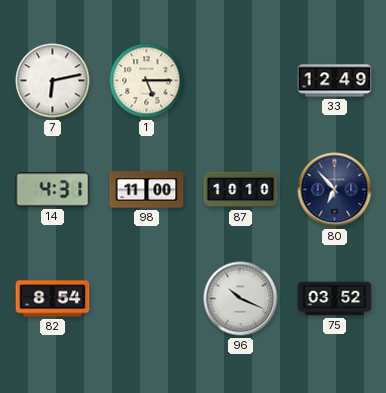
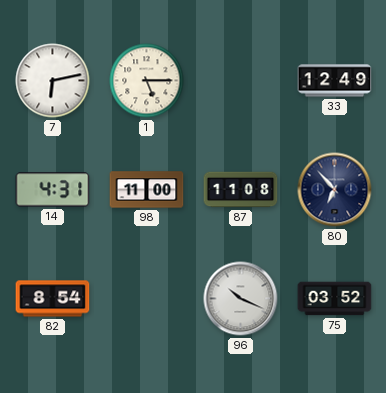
87: 10:10 -> 11:08 (241, 190)
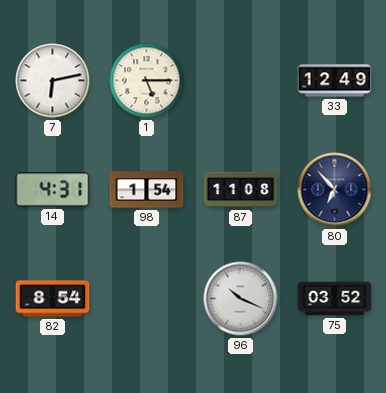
98: 11:00 -> 1:54 (147, 190)
